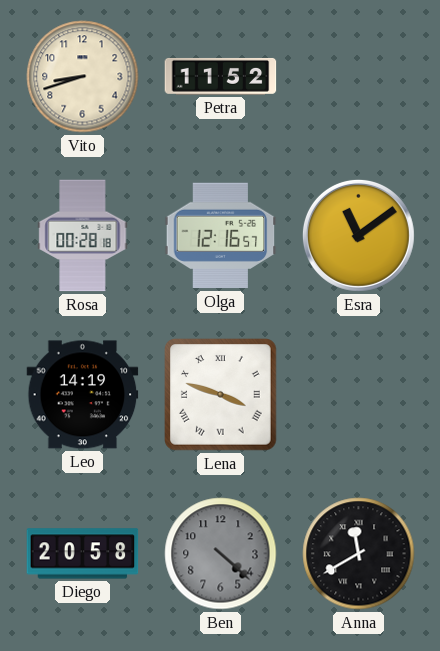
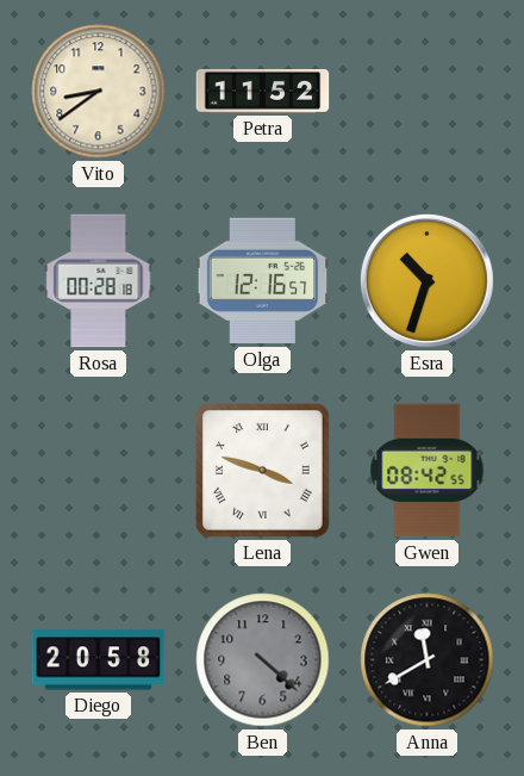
Vito: 8:42 -> 8:39 (99, 92)
Esra: 11:09 -> 10:33 (426, 280)
Leo: 14:19 -> none (83, 395)
Gwen: none -> 08:42 (428, 471)
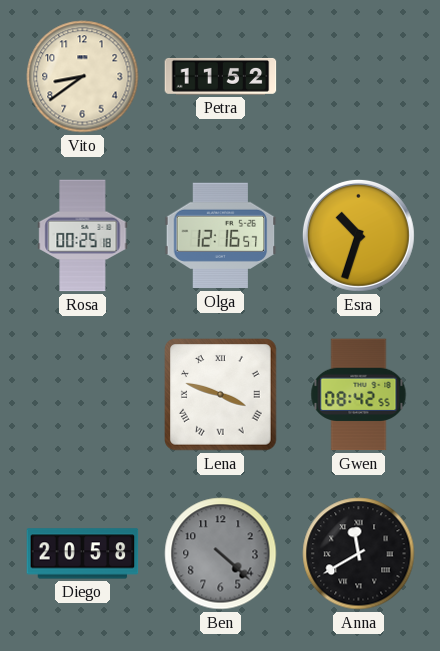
Rosa: 00:28 -> 00:25 (83, 236)
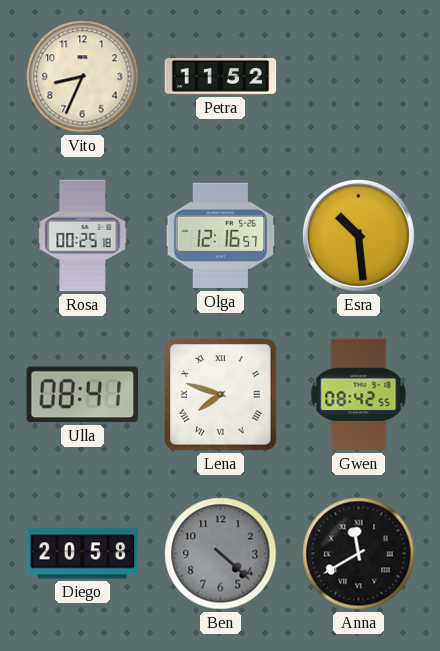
Vito: 8:39 -> 8:34 (83, 77)
Esra: 10:33 -> 10:29 (358, 235)
Ulla: none -> 08:41 (83, 395)
Lena: 3:48 -> 7:48 (221, 395)
